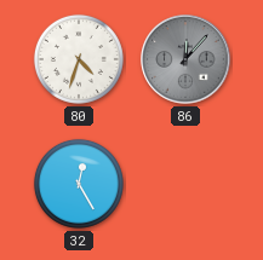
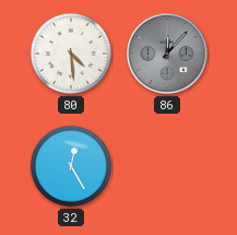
80: 4:33 -> 4:29 (71, 54)
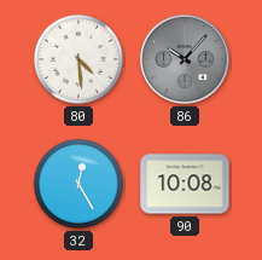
86: 12:07 -> 10:07 (185, 59)
90: none -> 10:08 (185, 184)
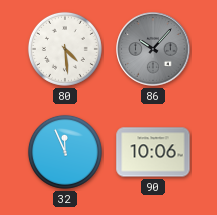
32: 12:25 -> 11:56 (65, 152)
90: 10:08 -> 10:06 (153, 152)
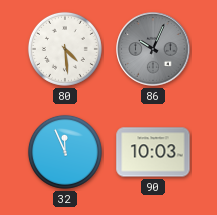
86: 10:07 -> 10:04 (153, 49)
90: 10:06 -> 10:03 (153, 152)
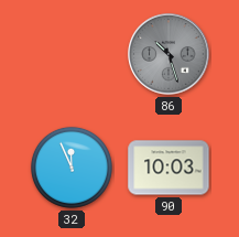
80: 4:29 -> none (65, 49)
86: 10:04 -> 10:27 (169, 54)
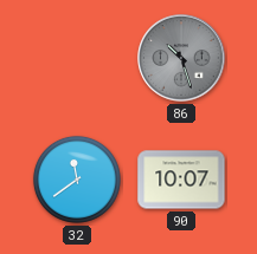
32: 11:56 -> 11:39 (77, 180)
90: 10:03 -> 10:07 (181, 180)
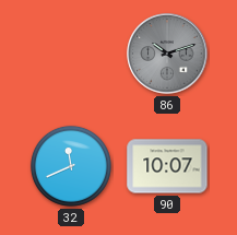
86: 10:27 -> 10:12 (167, 54)
32: 11:39 -> 11:41 (71, 166)
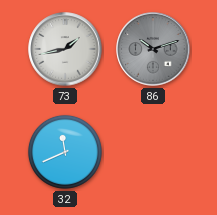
73: none -> 1:43 (65, 49)
90: 10:07 -> none (167, 166)
